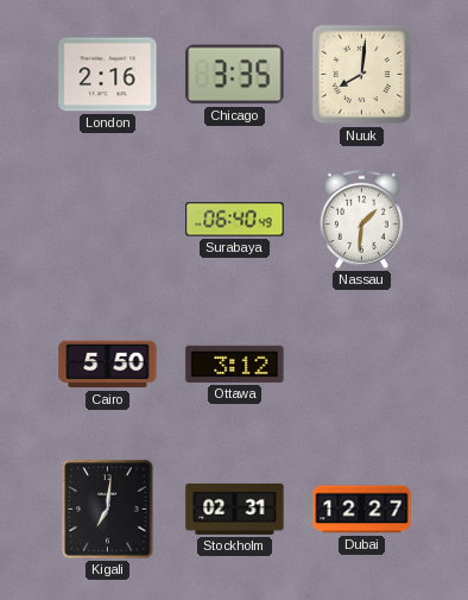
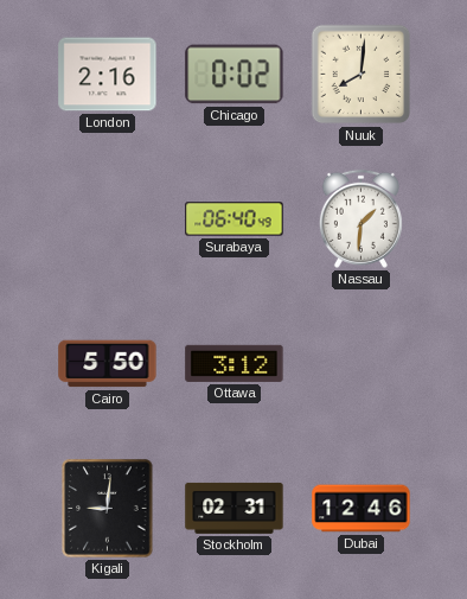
Chicago: 3:35 -> 0:02 (235, 75)
Kigali: 7:01 -> 9:01 (108, 509)
Dubai: 12:27 -> 12:46 (362, 509)
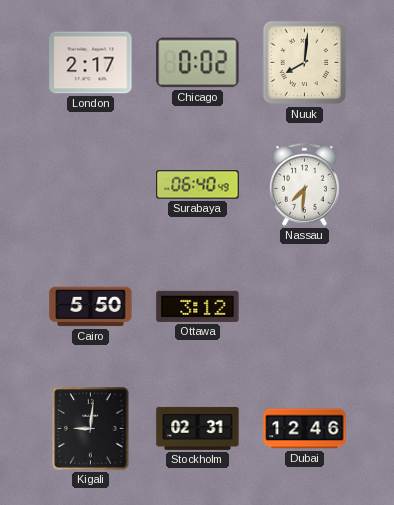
London: 2:16 -> 2:17 (91, 63)
Nassau: 1:31 -> 7:31 (304, 184)
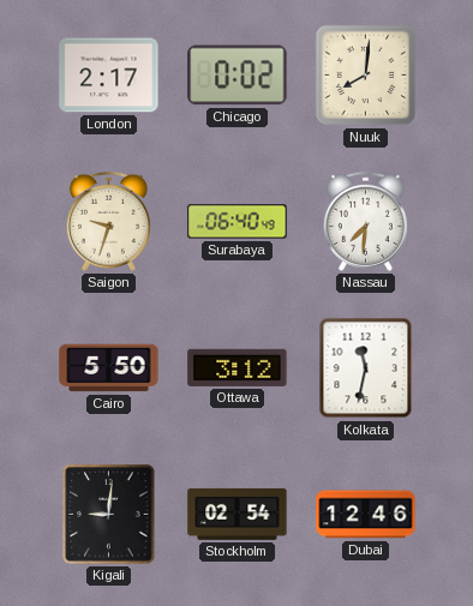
Saigon: none -> 9:33 (108, 221)
Kolkata: none -> 11:32 (366, 368)
Stockholm: 02:31 -> 02:54 (238, 514)
